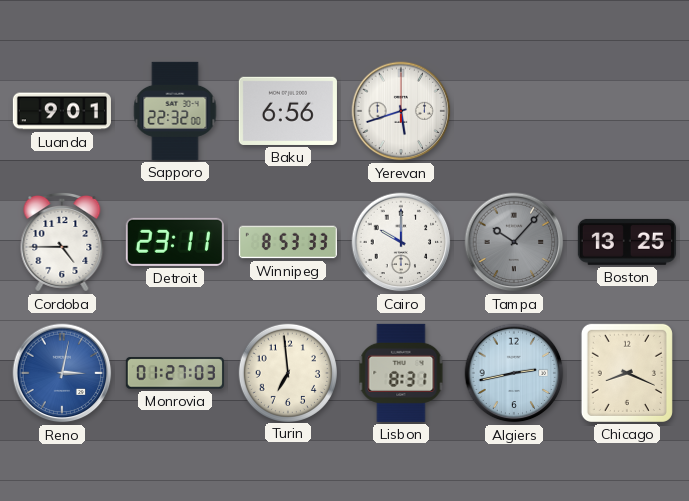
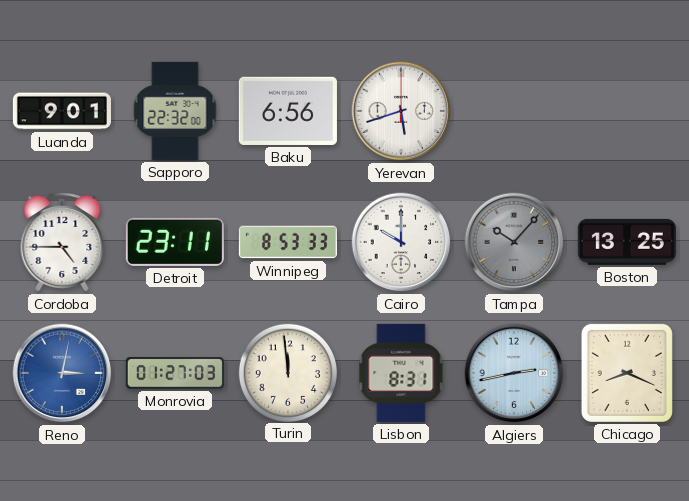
Turin: 6:59 -> 11:59 (287, 372)
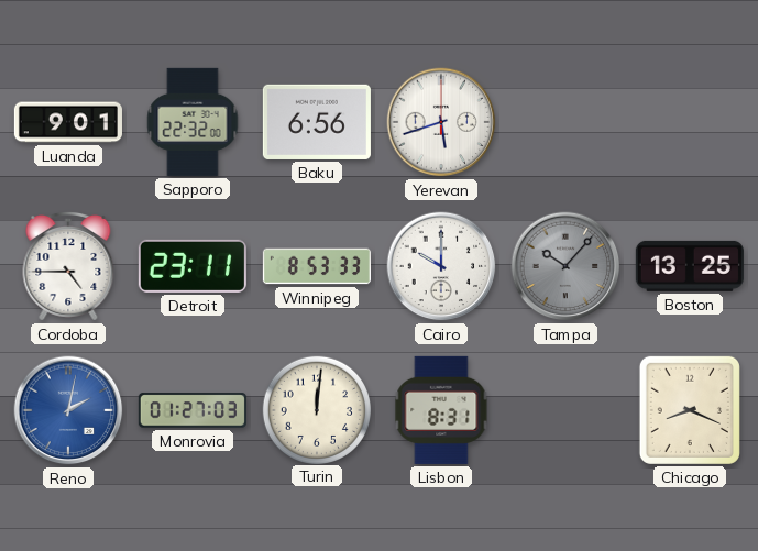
Reno: 3:02 -> 2:02 (68, 410)
Turin: 11:59 -> 12:01 (316, 409)
Algiers: 2:43 -> none (514, 373)
